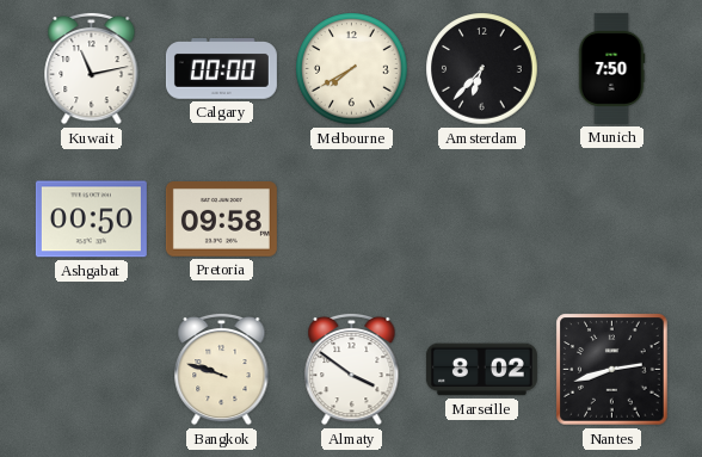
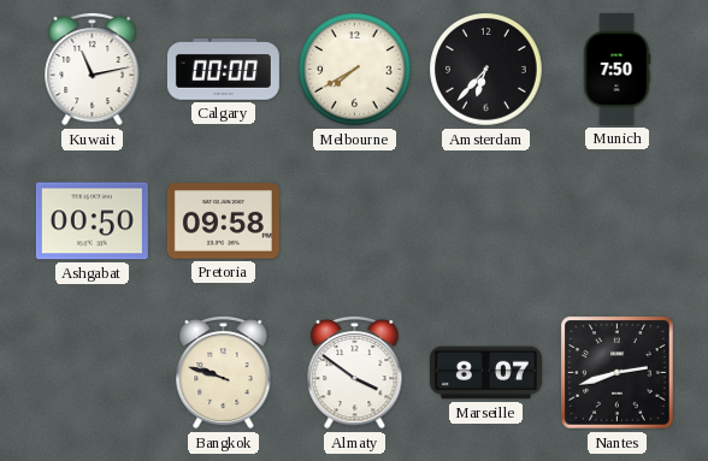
Marseille: 8:02 -> 8:07 (485, 373)
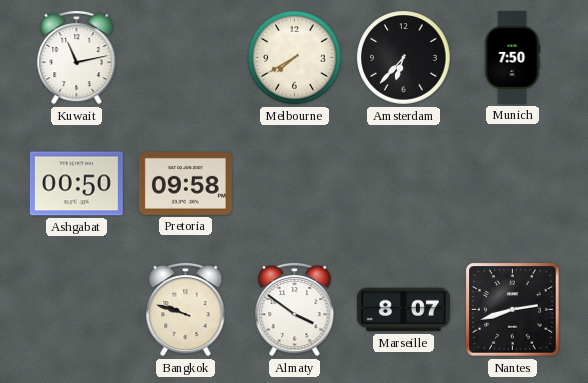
Calgary: 00:00 -> none (223, 70)
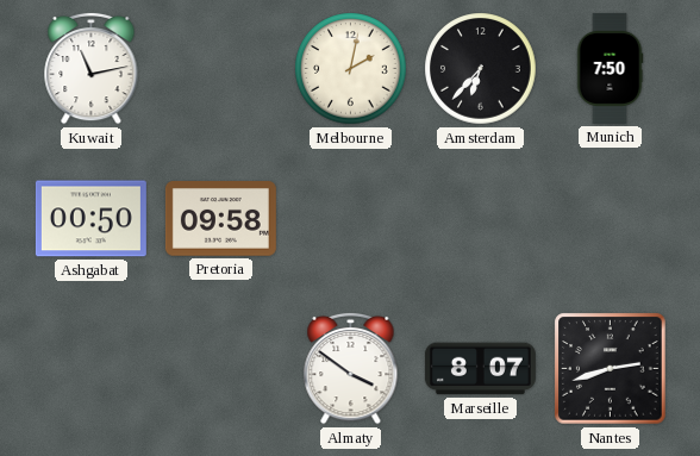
Melbourne: 7:40 -> 2:02 (351, 69)
Bangkok: 9:48 -> none (186, 309)
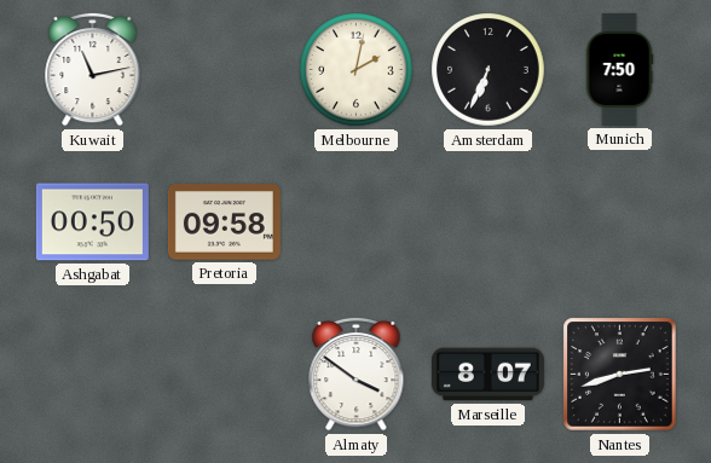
Amsterdam: 6:37 -> 6:34 (489, 70)
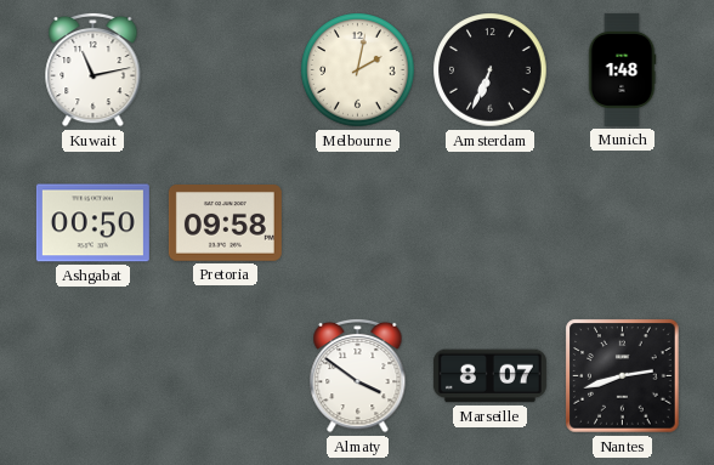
Munich: 7:50 -> 1:48 (622, 69)
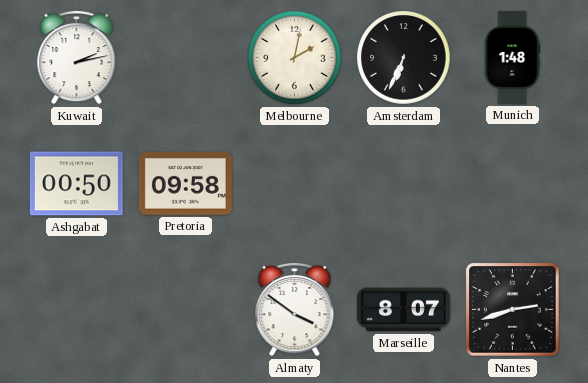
Kuwait: 11:13 -> 2:13 (77, 57)
